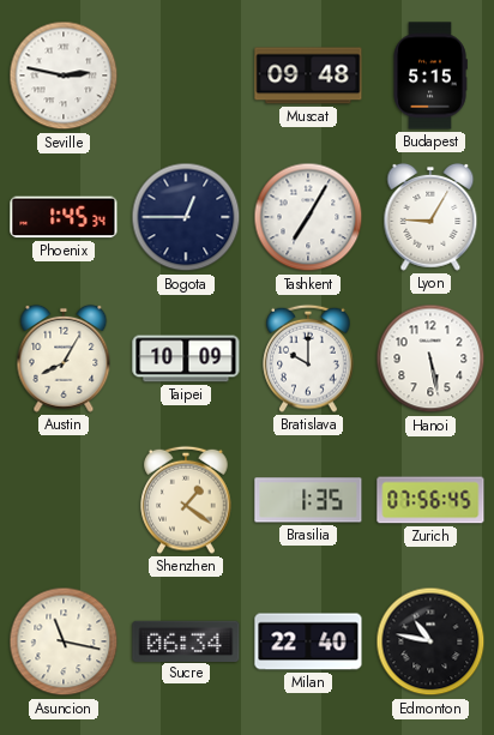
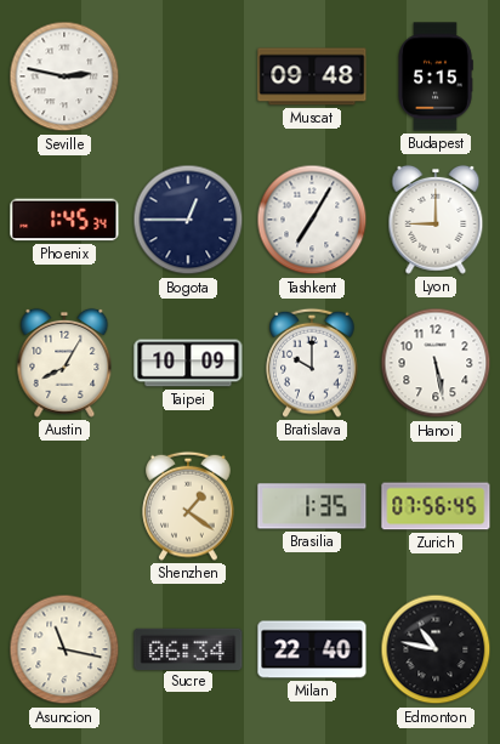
Lyon: 9:05 -> 9:00 (436, 220)
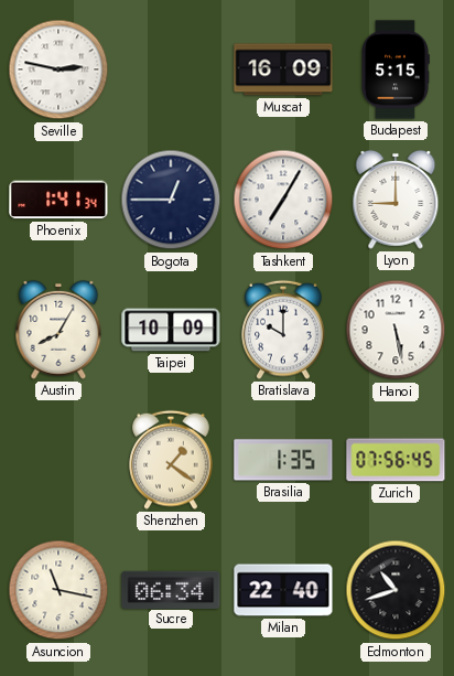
Muscat: 09:48 -> 16:09 (283, 69)
Phoenix: 1:45 -> 1:41 (58, 200)
Edmonton: 10:47 -> 10:42 (396, 590)
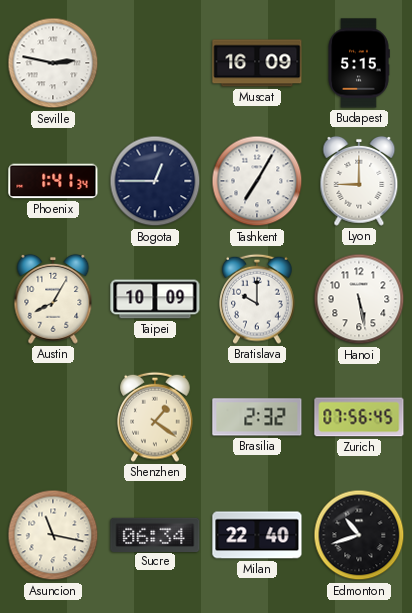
Brasilia: 1:35 -> 2:32 (257, 417)
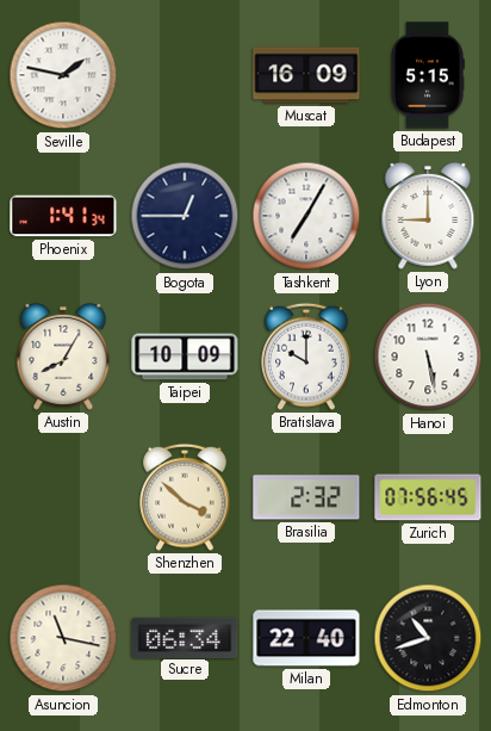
Seville: 2:47 -> 1:47 (63, 75)
Shenzhen: 1:21 -> 3:52 (185, 497)
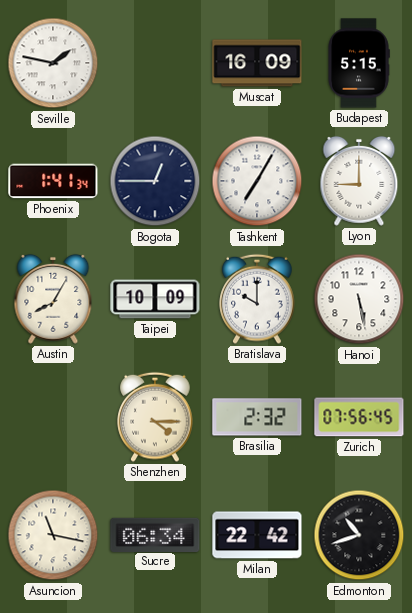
Shenzhen: 3:52 -> 4:15 (155, 417)
Milan: 22:40 -> 22:42 (257, 535)
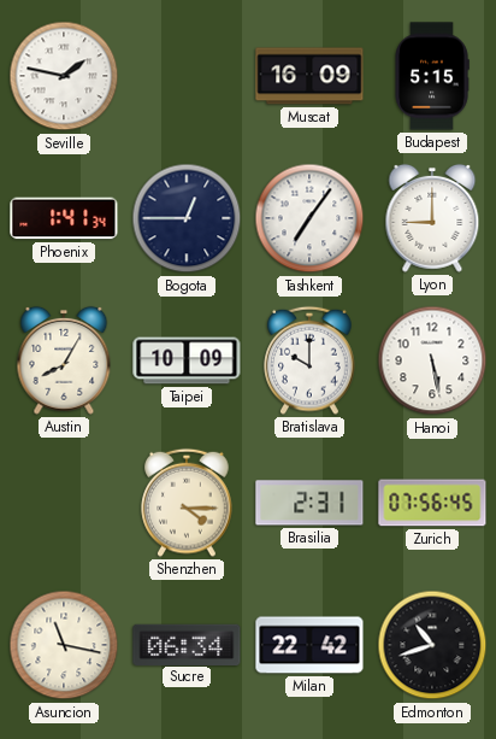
Tashkent: 7:05 -> 7:06 (309, 218)
Brasilia: 2:32 -> 2:31 (309, 503)
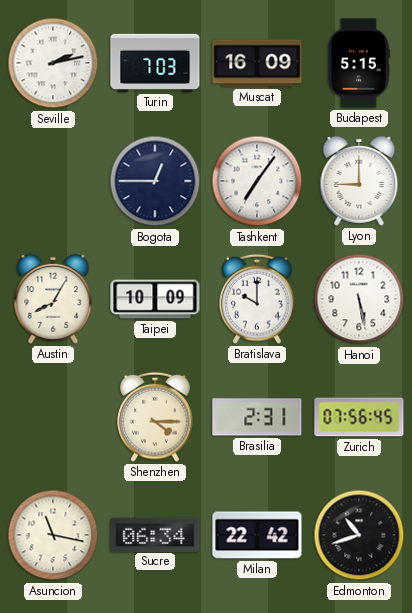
Seville: 1:47 -> 2:13 (53, 63)
Turin: none -> 7:03 (155, 63)
Phoenix: 1:41 -> none (64, 218)
